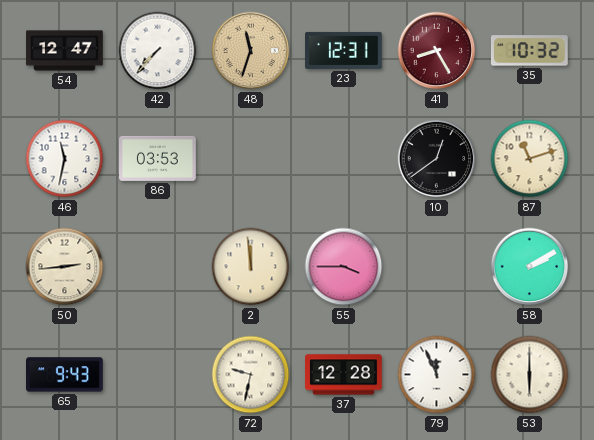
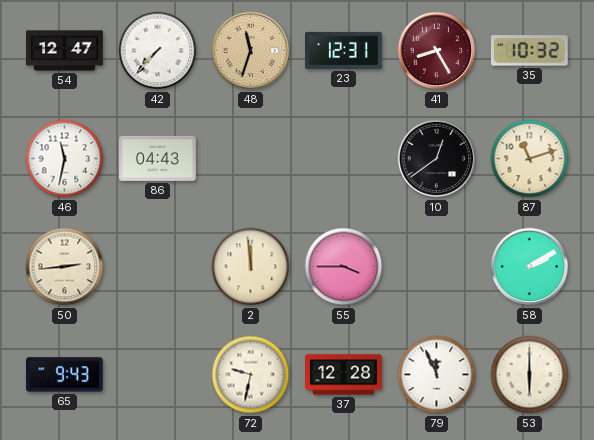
86: 03:53 -> 04:43 (158, 158)
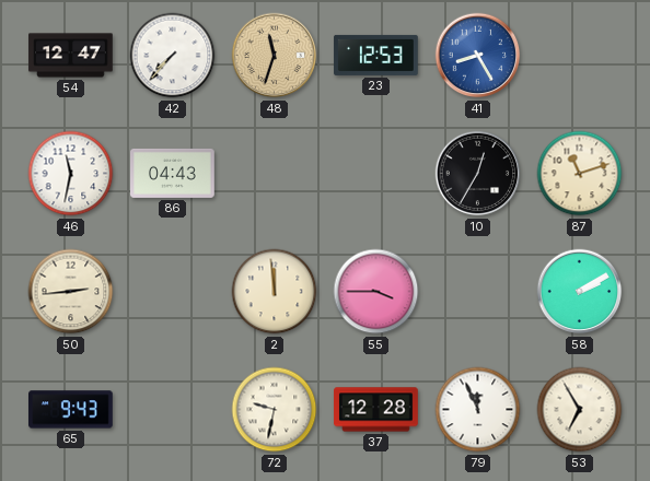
23: 12:31 -> 12:53 (376, 55)
41 dial: burgundy -> blue (478, 56)
35: 10:32 -> none (529, 51)
10: 12:39 -> 12:35 (478, 174)
53: 6:00 -> 6:55 (580, 410)
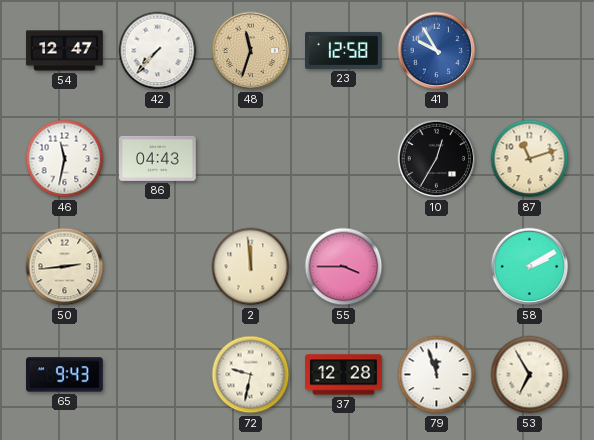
23: 12:53 -> 12:58 (344, 50)
41: 8:25 -> 9:55 (437, 51)
79: 11:56 -> 11:57 (437, 375)
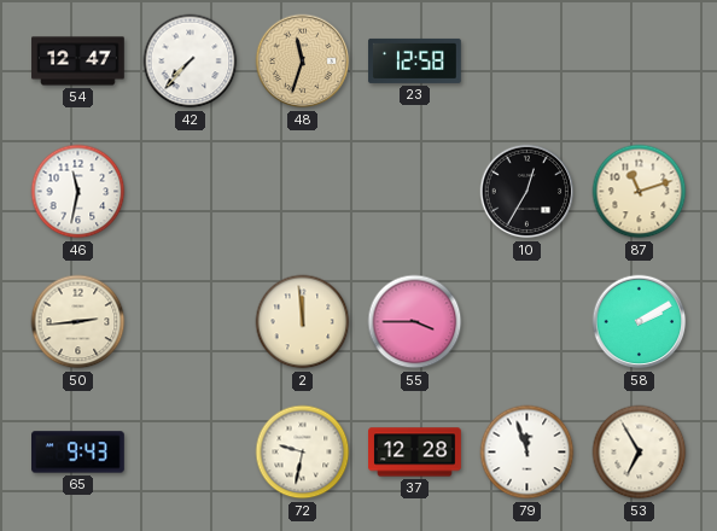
41: 9:55 -> none (437, 51)
86: 04:43 -> none (158, 158)
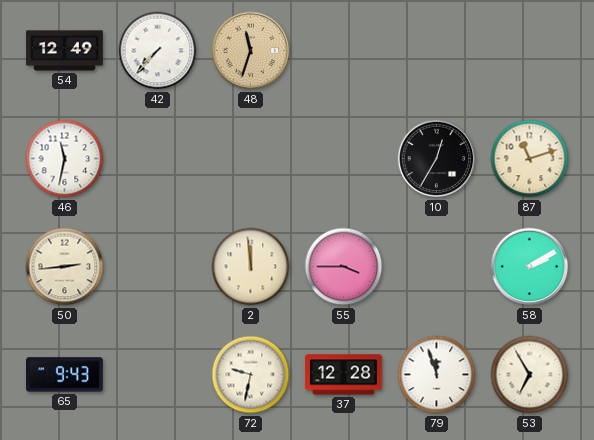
54: 12:47 -> 12:49 (65, 51)
23: 12:58 -> none (415, 60)
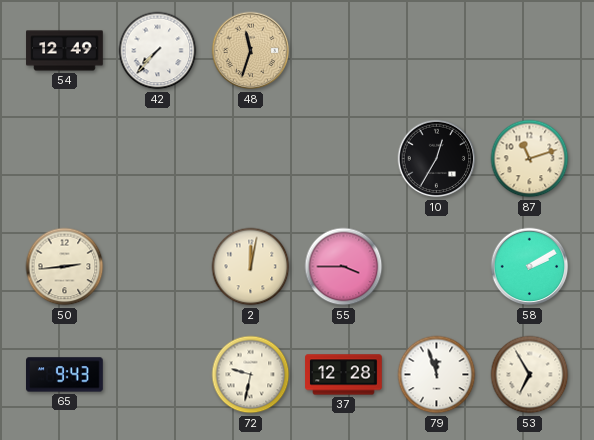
46: 11:32 -> none (65, 159)
2: 11:59 -> 12:02 (251, 267)
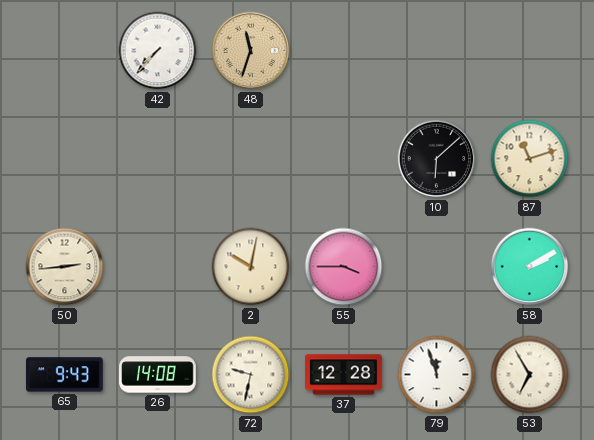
54: 12:49 -> none (65, 51)
10: 12:35 -> 6:08 (437, 159)
2: 12:02 -> 10:02 (251, 267)
26: none -> 14:08 (158, 375)
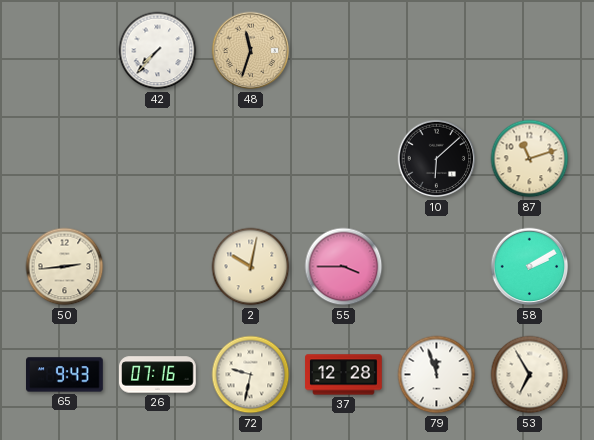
26: 14:08 -> 07:16 (158, 375)
